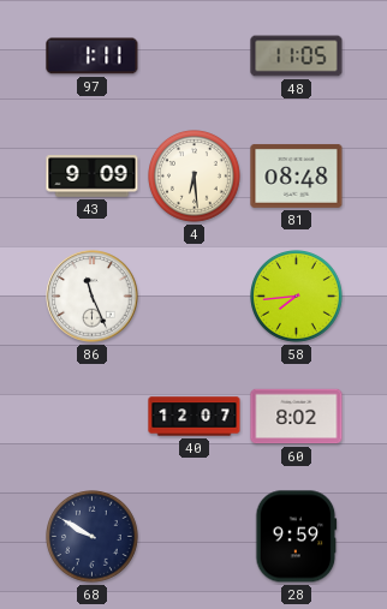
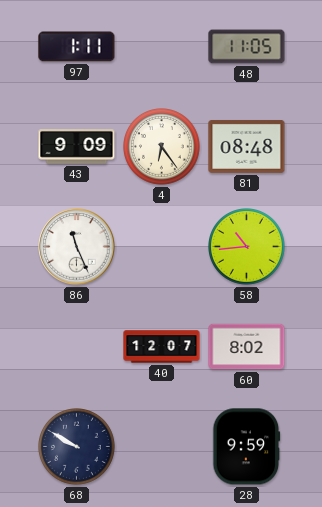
4: 6:29 -> 6:24 (162, 147)
58: 7:44 -> 10:44 (247, 247)
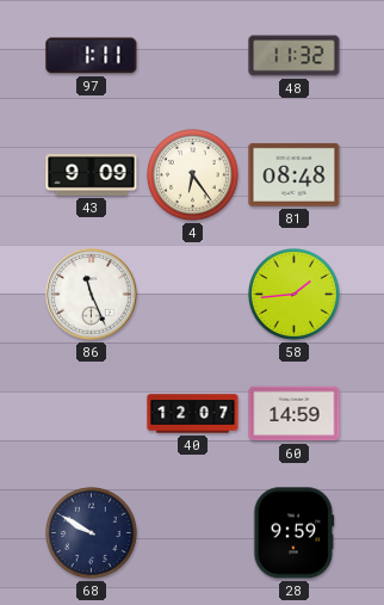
48: 11:05 -> 11:32 (295, 56)
58: 10:44 -> 1:44 (295, 295)
60: 8:02 -> 14:59 (295, 414)
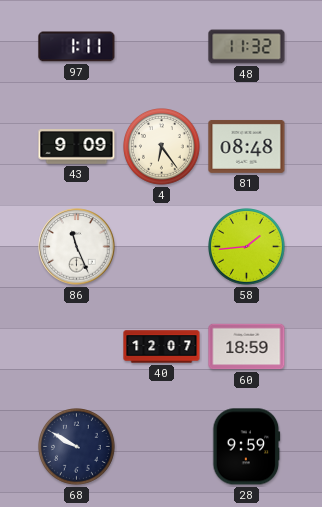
60: 14:59 -> 18:59 (247, 347)
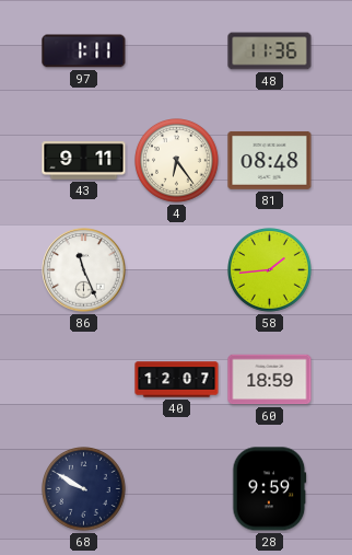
48: 11:32 -> 11:36 (270, 51)
43: 9:09 -> 9:11 (84, 161)
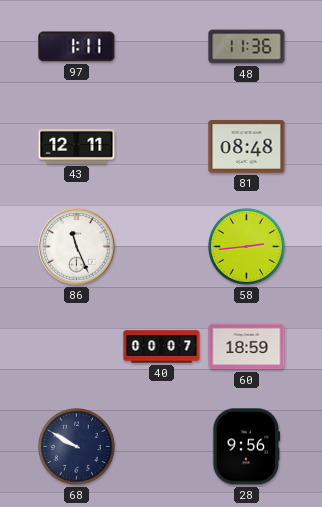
43: 9:11 -> 12:11 (77, 147)
4: 6:24 -> none (177, 161)
58: 1:44 -> 2:44 (247, 247)
40: 12:07 -> 00:07 (162, 347)
28: 9:59 -> 9:56 (247, 447)
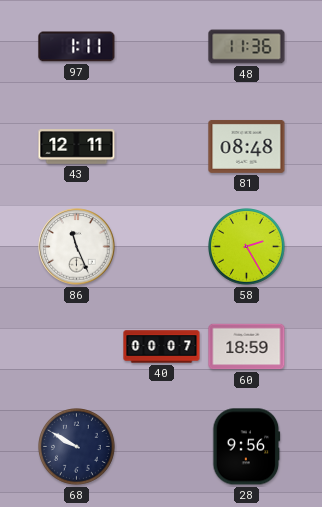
58: 2:44 -> 2:25 (247, 247)
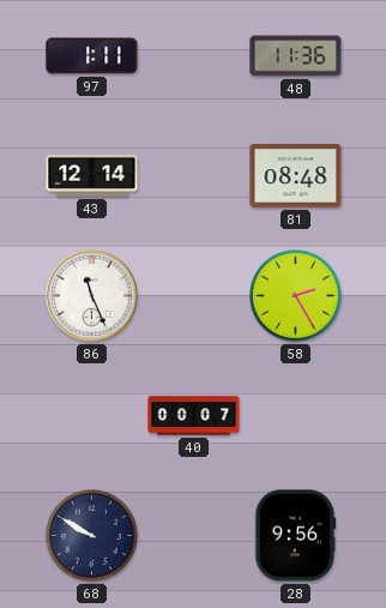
43: 12:11 -> 12:14 (92, 176)
60: 18:59 -> none (247, 347)
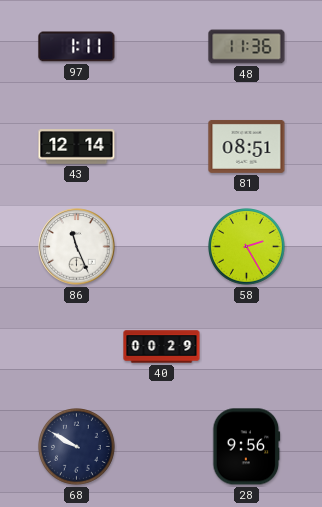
81: 08:48 -> 08:51 (247, 146)
40: 00:07 -> 00:29 (162, 347)
